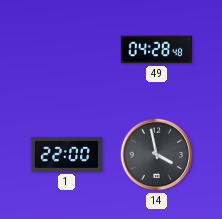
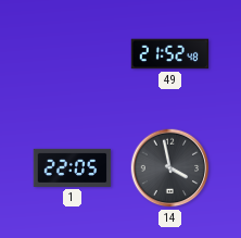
49: 04:28 -> 21:52 (170, 54)
1: 22:00 -> 22:05 (73, 167)
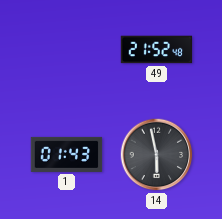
1: 22:05 -> 01:43 (67, 154)
14: 3:58 -> 5:58 (157, 155)
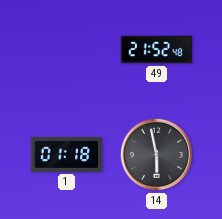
1: 01:43 -> 01:18 (67, 154)
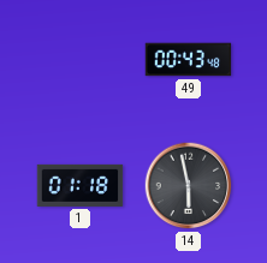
49: 21:52 -> 00:43 (189, 60)
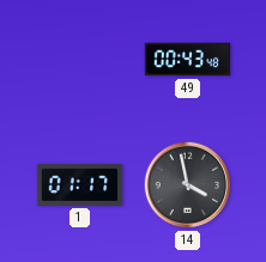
1: 01:18 -> 01:17 (80, 184)
14: 5:58 -> 3:58 (188, 185)
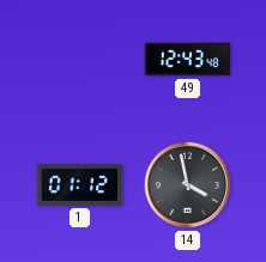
49: 00:43 -> 12:43 (188, 60)
1: 01:17 -> 01:12 (80, 184)
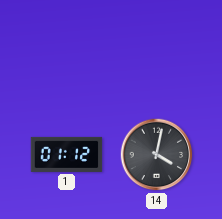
49: 12:43 -> none (188, 60)
14: 3:58 -> 4:02 (157, 155)
